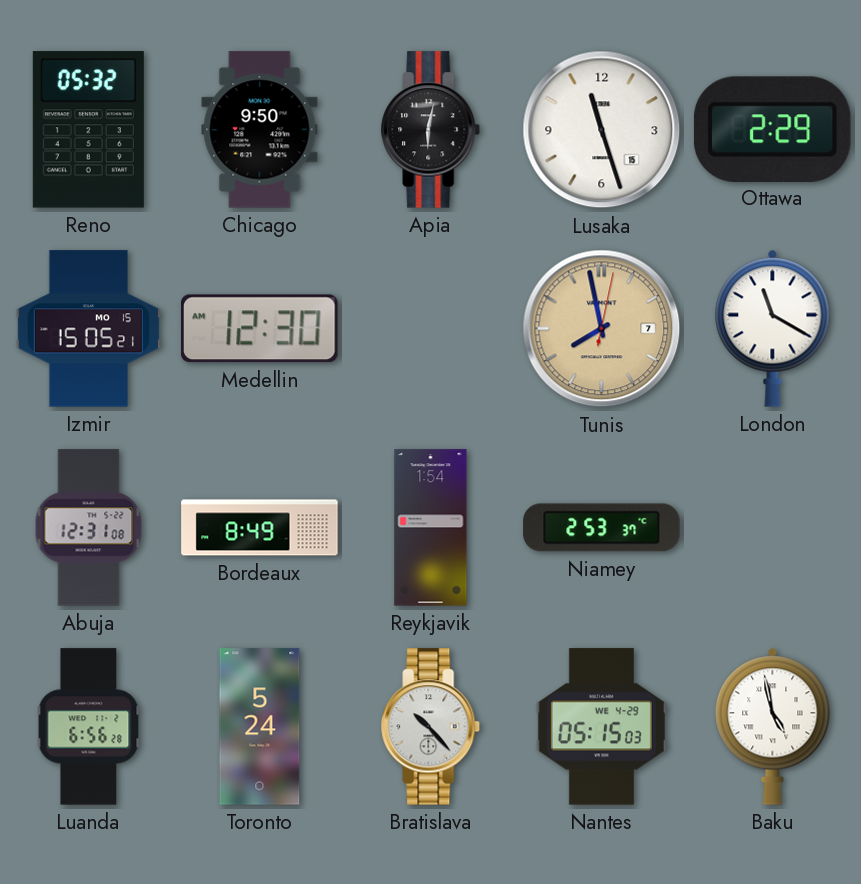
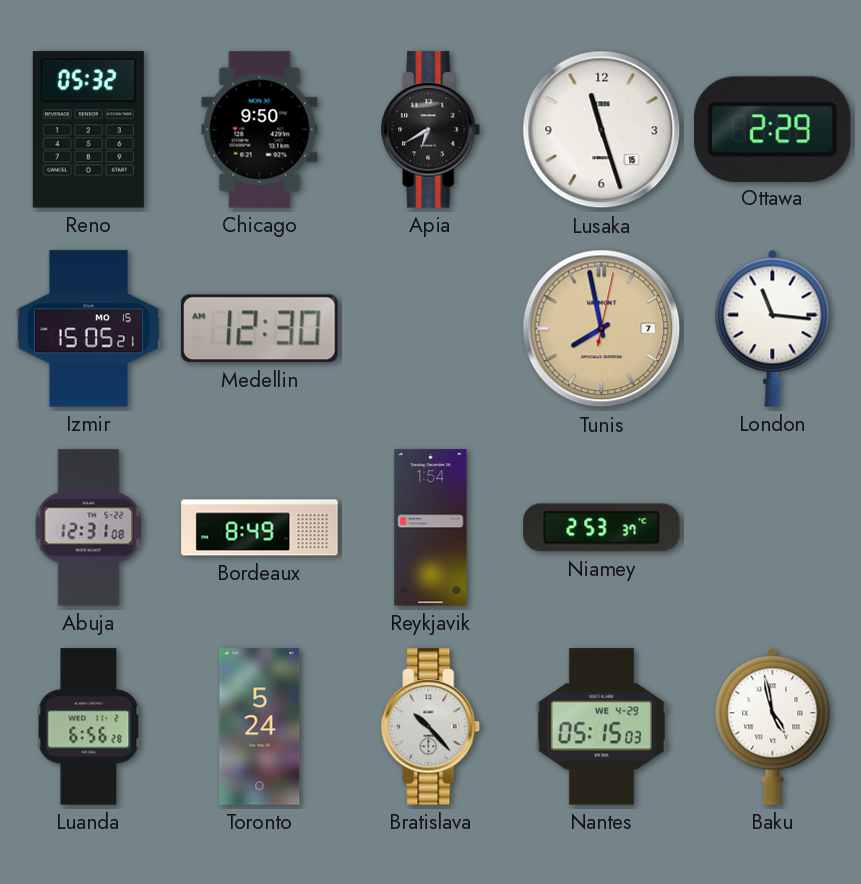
Apia: 6:02 -> 6:40 (431, 130)
London: 11:20 -> 11:16 (773, 328)
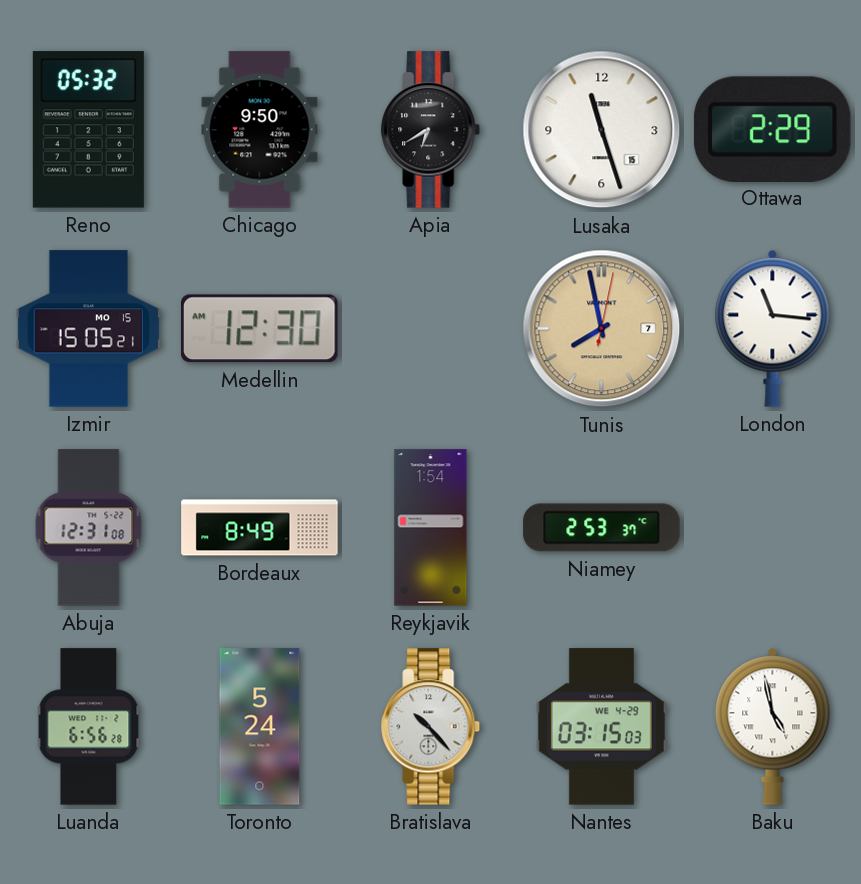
Nantes: 05:15 -> 03:15 (601, 727)
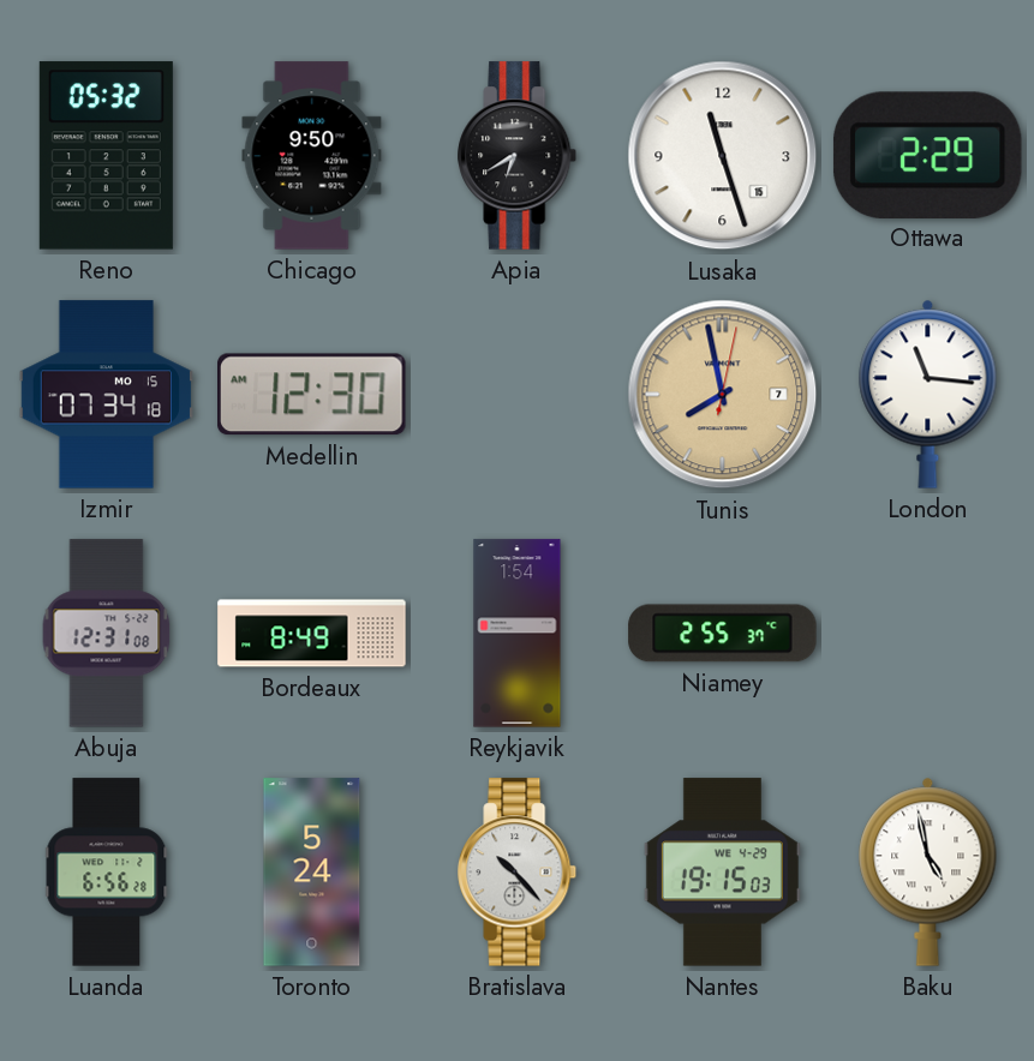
Izmir: 15:05 -> 07:34 (106, 395)
Niamey: 2:53 -> 2:55 (723, 634)
Nantes: 03:15 -> 19:15 (722, 873)
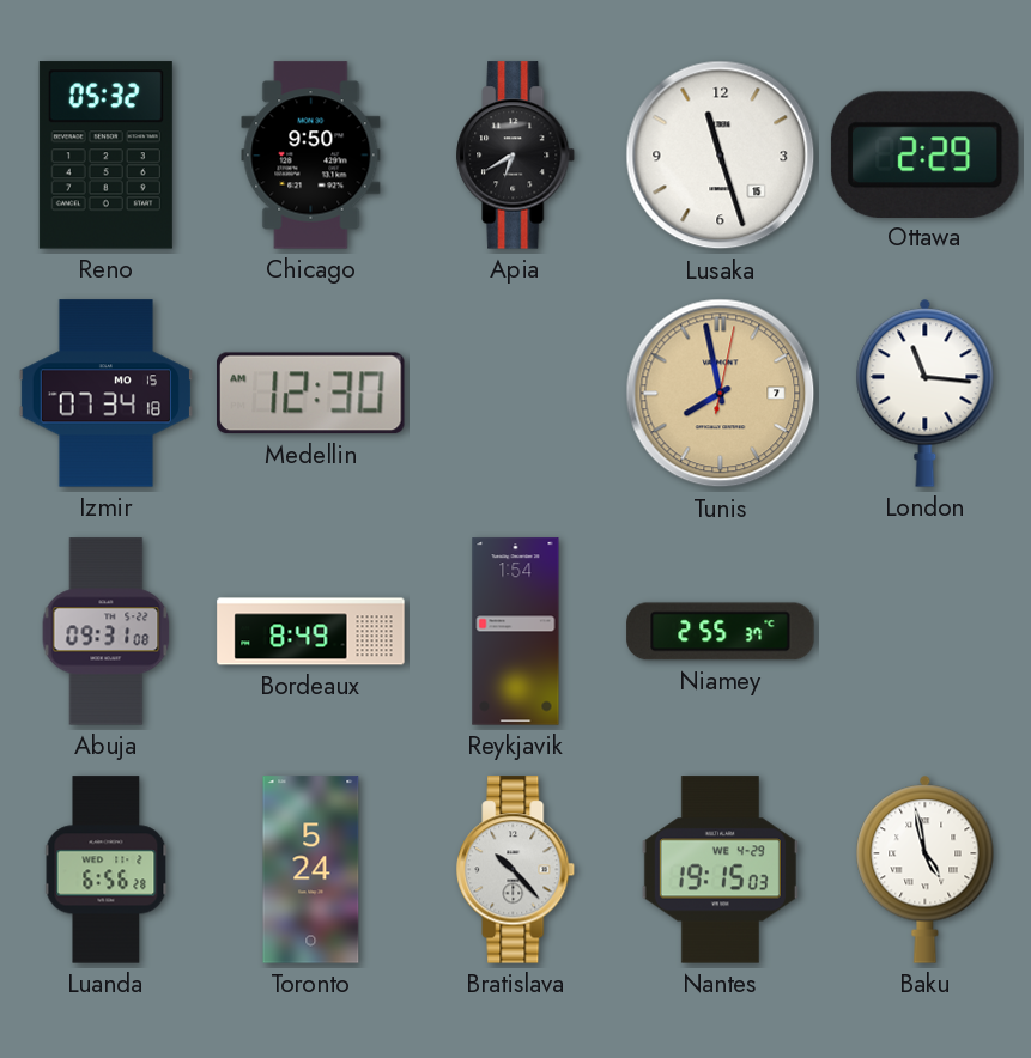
Abuja: 12:31 -> 09:31 (107, 632)
